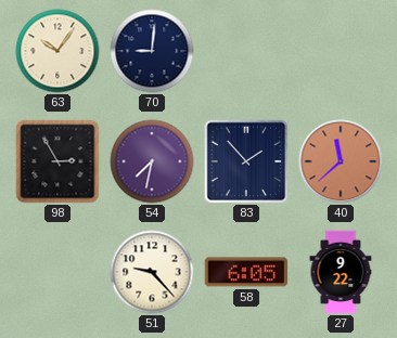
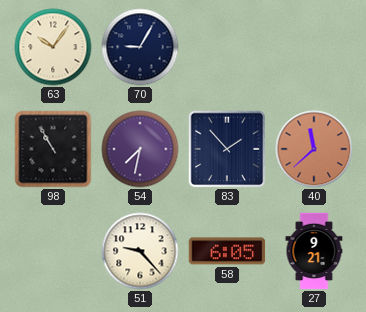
70: 9:01 -> 9:05 (140, 47)
98: 2:55 -> 10:55 (53, 149)
27: 9:22 -> 9:21 (314, 251)
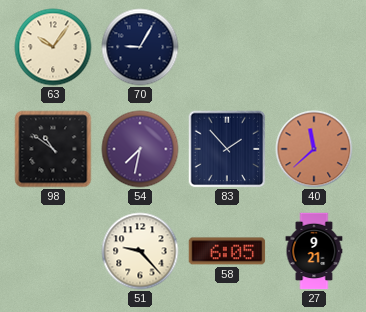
98: 10:55 -> 10:51 (53, 149)
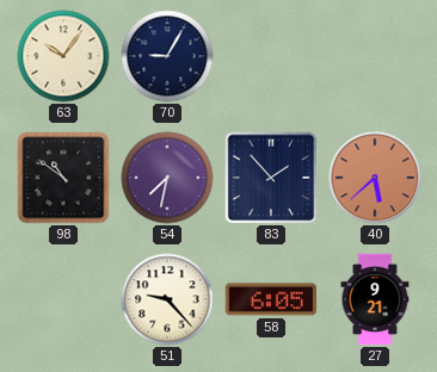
40: 11:38 -> 5:38 (375, 178)
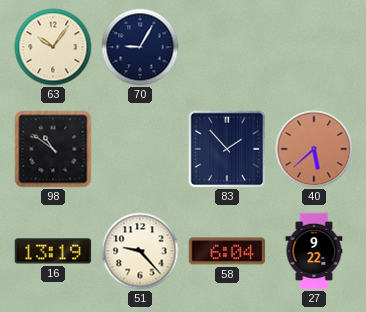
54: 7:32 -> none (167, 178)
16: none -> 13:19 (53, 251)
58: 6:05 -> 6:04 (227, 251)
27: 9:21 -> 9:22 (314, 251)
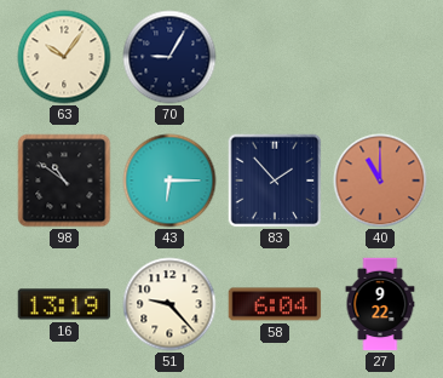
43: none -> 6:15 (169, 181)
40: 5:38 -> 11:00 (380, 181)
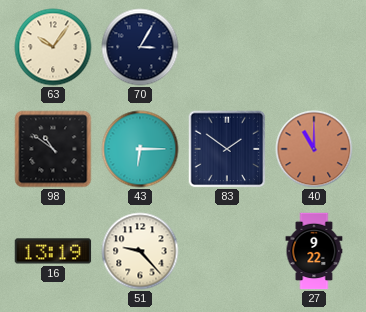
70: 9:05 -> 3:05 (140, 47)
83: 1:53 -> 1:51 (227, 149)
58: 6:04 -> none (275, 304)
